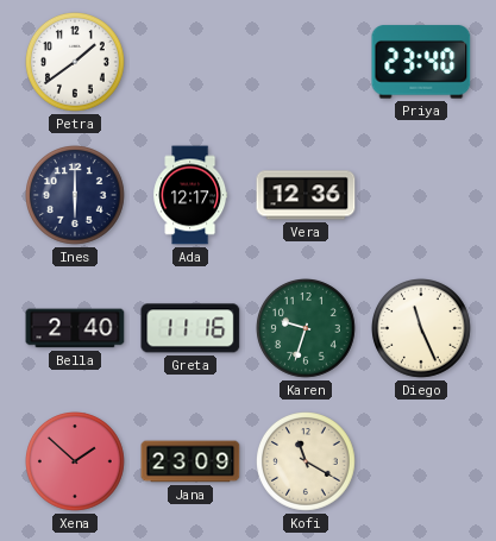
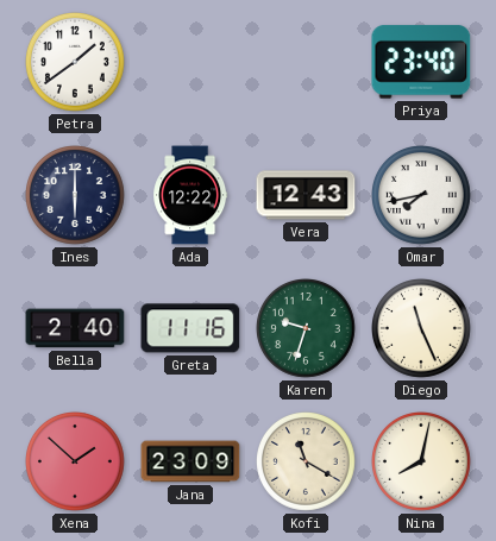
Ada: 12:17 -> 12:22 (190, 195)
Vera: 12:36 -> 12:43 (306, 195)
Omar: none -> 7:43 (422, 196)
Nina: none -> 8:02 (422, 463)
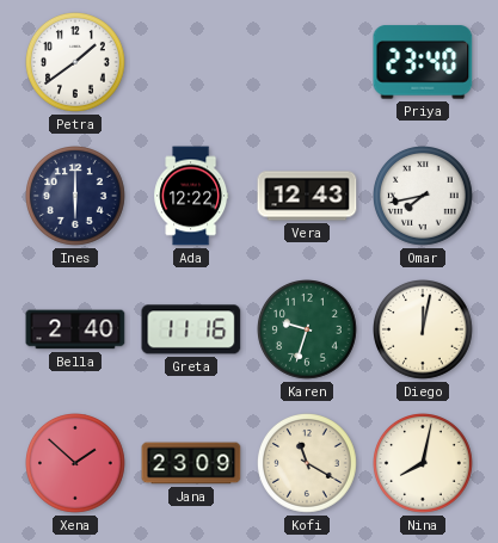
Diego: 11:26 -> 12:02 (424, 331)
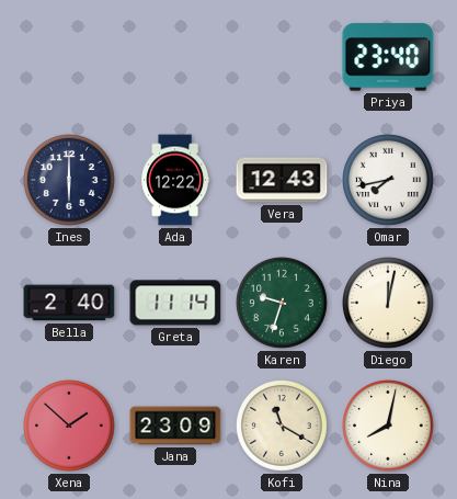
Petra: 1:39 -> none (76, 63)
Greta: 11:16 -> 11:14 (175, 303)
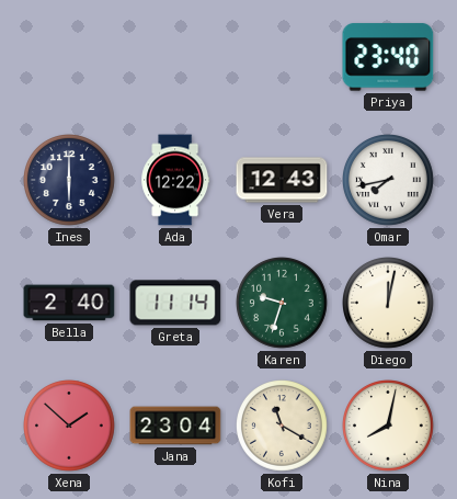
Jana: 23:09 -> 23:04 (175, 426)
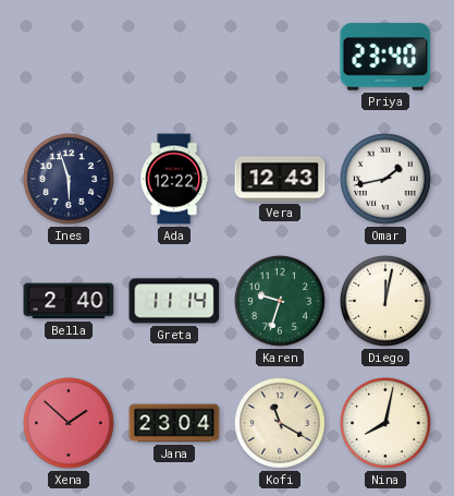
Ines: 6:00 -> 5:57 (70, 180)
Omar: 7:43 -> 1:43 (386, 180)
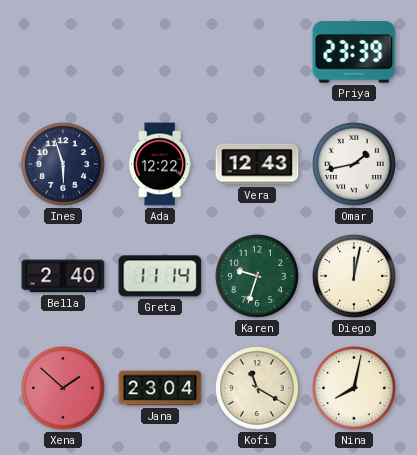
Priya: 23:40 -> 23:39 (354, 52)
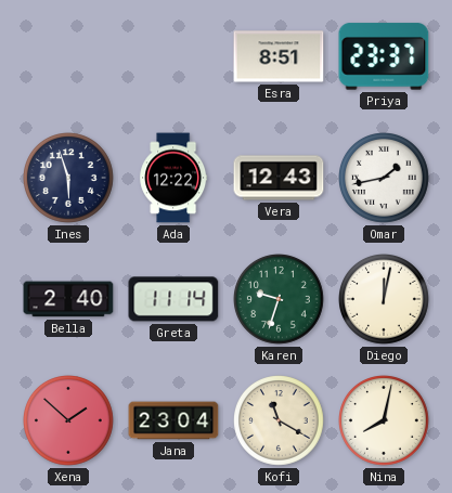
Esra: none -> 8:51 (279, 56)
Priya: 23:39 -> 23:37 (384, 56)
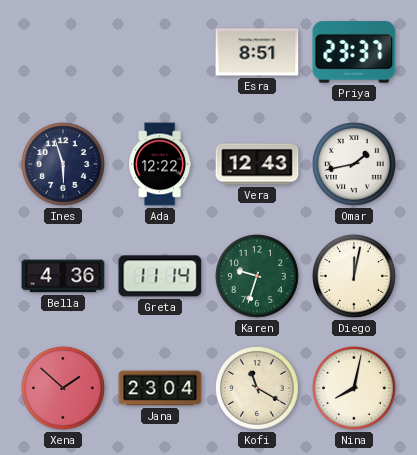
Bella: 2:40 -> 4:36 (63, 276)
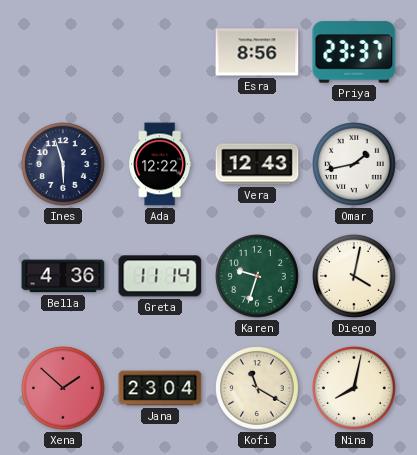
Esra: 8:51 -> 8:56 (257, 52)
Diego: 12:02 -> 4:02 (355, 277)
